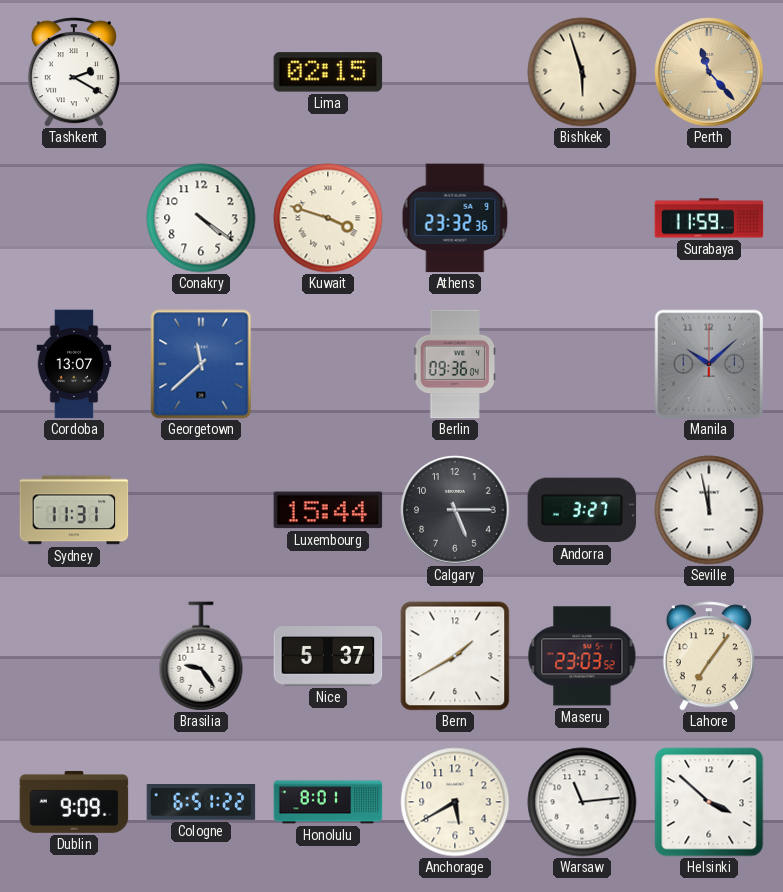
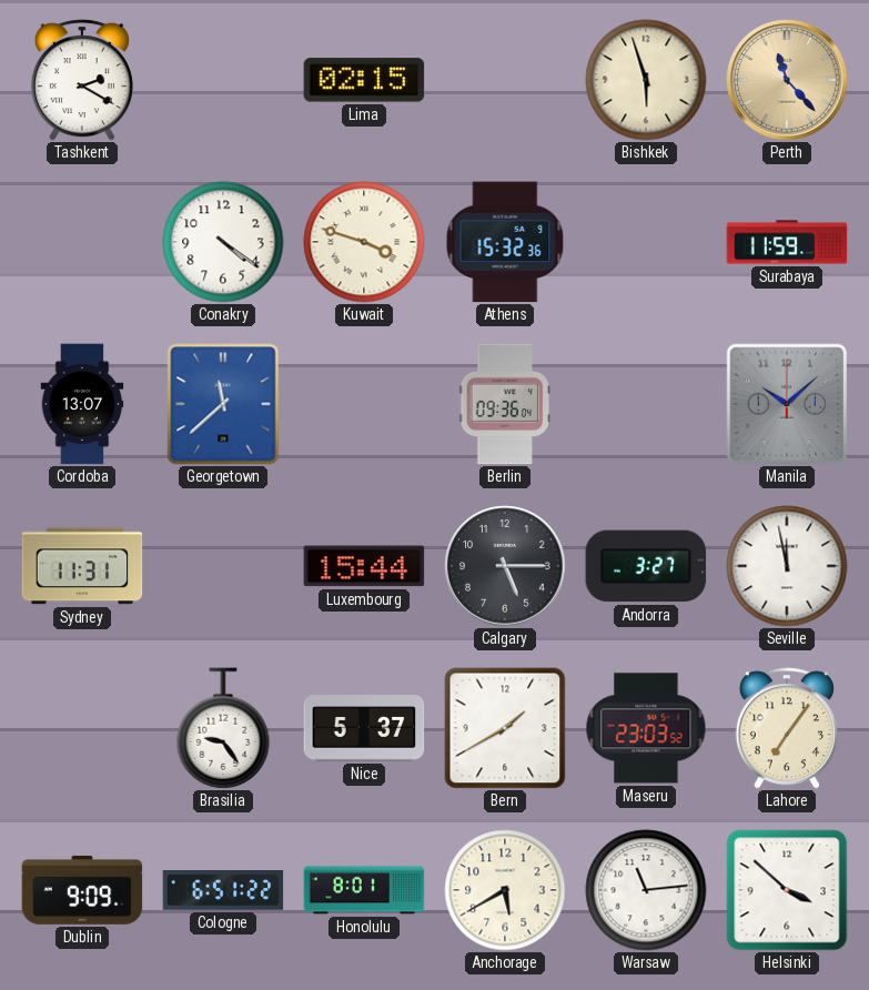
Athens: 23:32 -> 15:32 (505, 242)
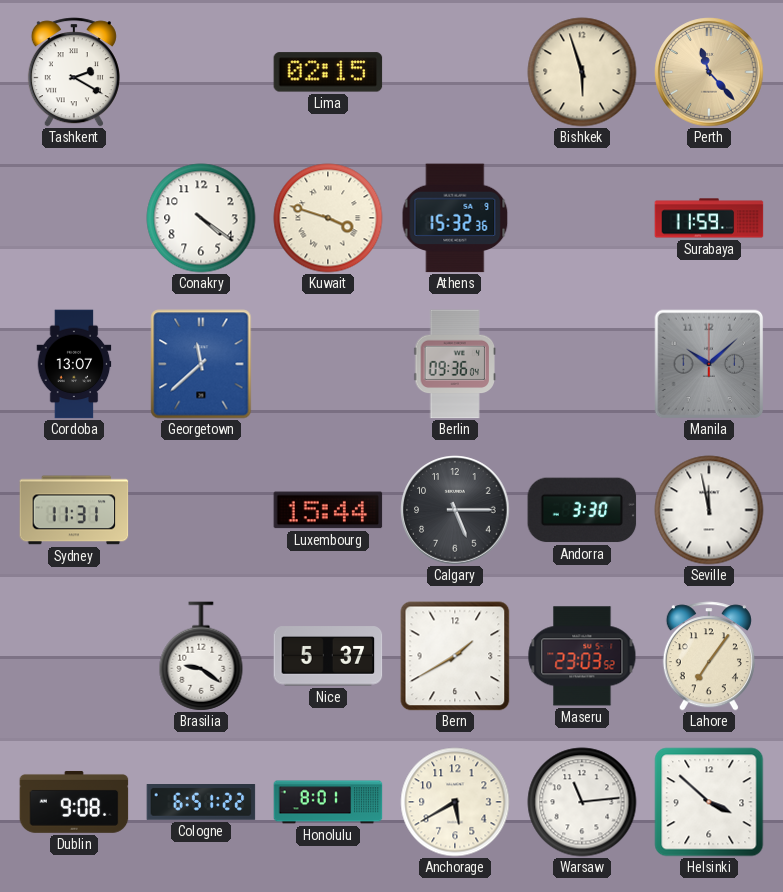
Andorra: 3:27 -> 3:30 (582, 510)
Brasilia: 9:24 -> 9:21 (201, 656)
Dublin: 9:09 -> 9:08 (74, 802)
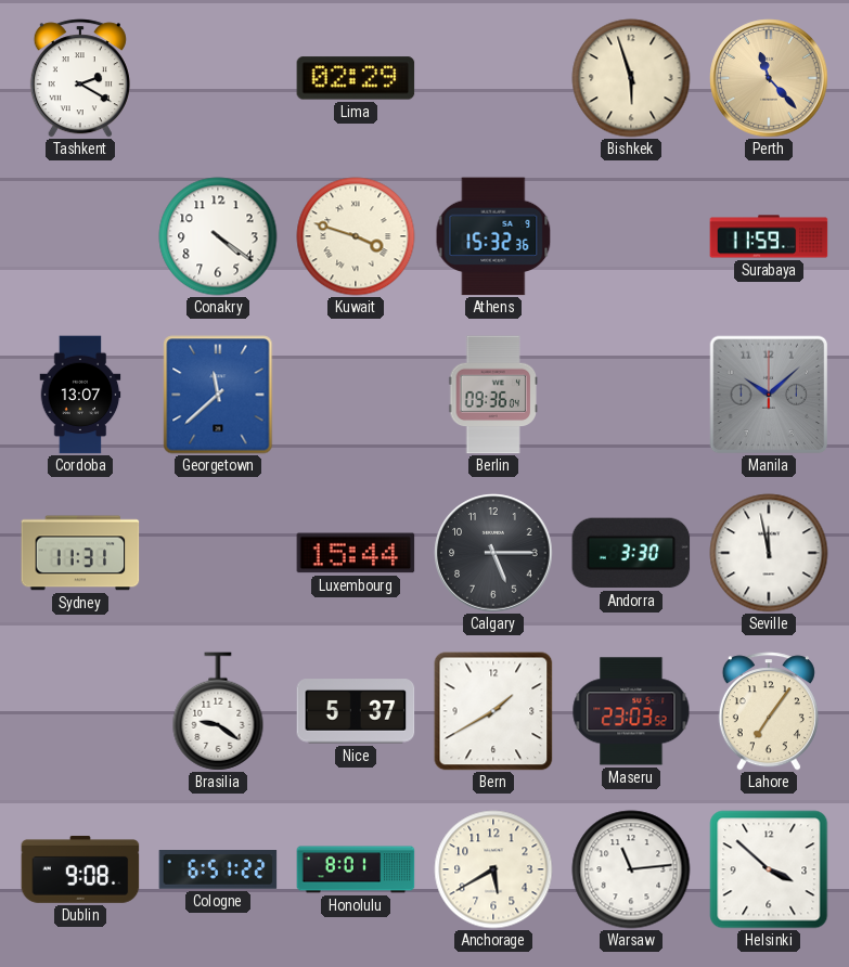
Lima: 02:15 -> 02:29 (356, 78)
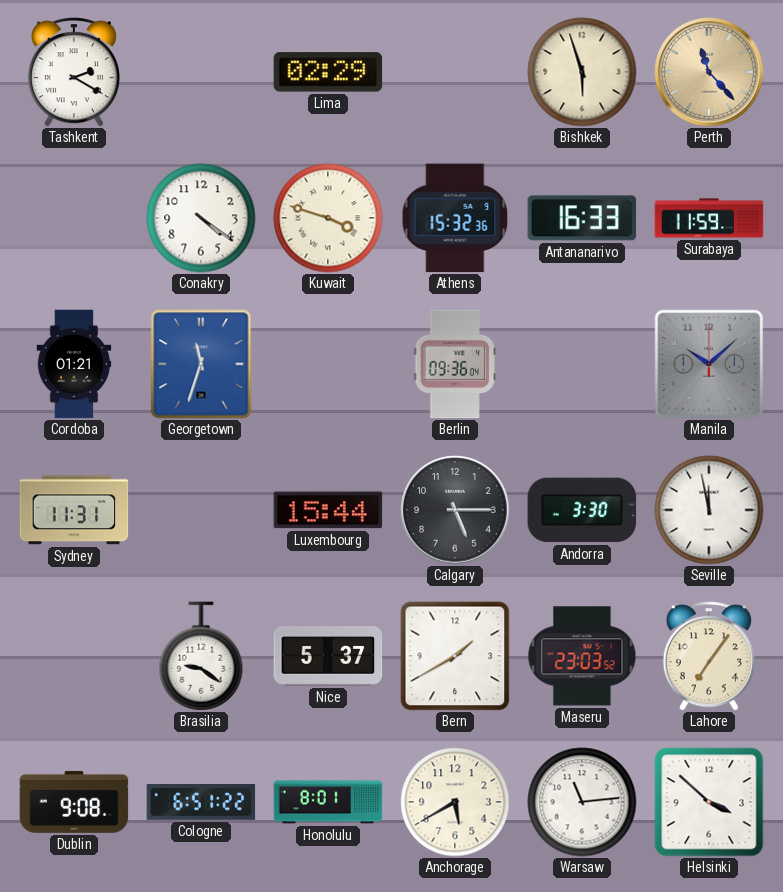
Antananarivo: none -> 16:33 (582, 218)
Cordoba: 13:07 -> 01:21 (74, 364)
Georgetown: 11:38 -> 11:33 (201, 364)
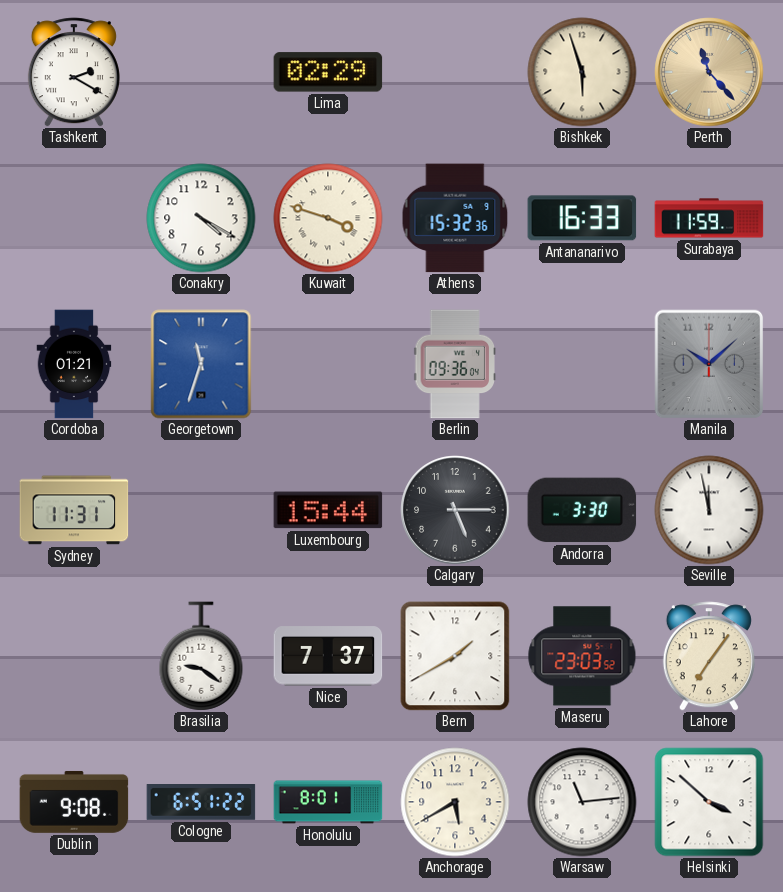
Conakry: 4:21 -> 4:20 (201, 218)
Nice: 5:37 -> 7:37 (328, 656)
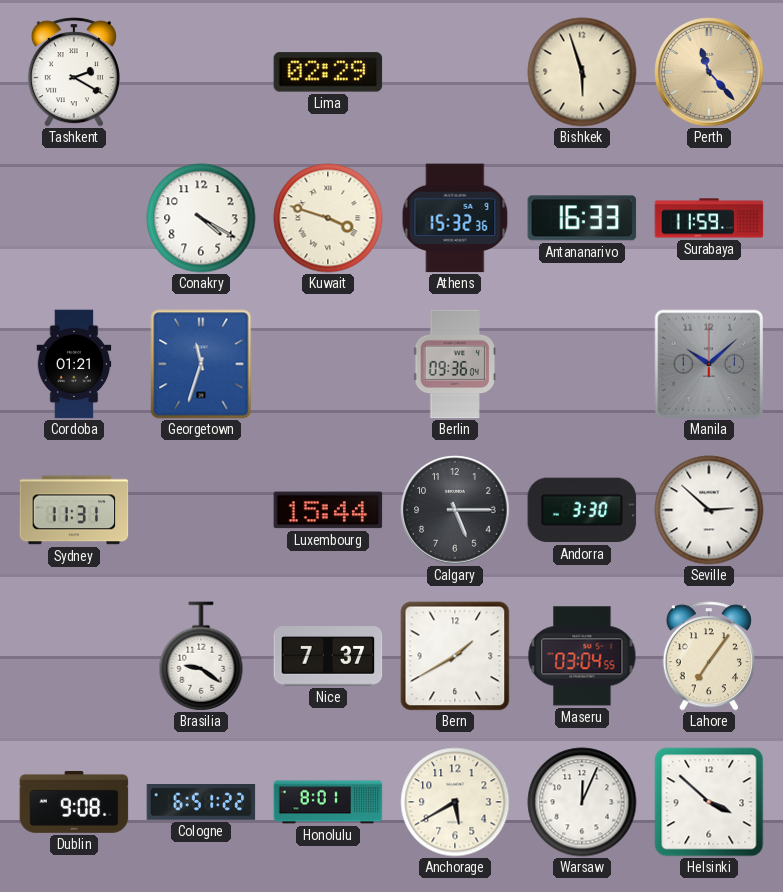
Seville: 11:58 -> 2:52 (709, 510)
Maseru: 23:03 -> 03:04 (582, 656)
Warsaw: 11:14 -> 12:04 (582, 802)
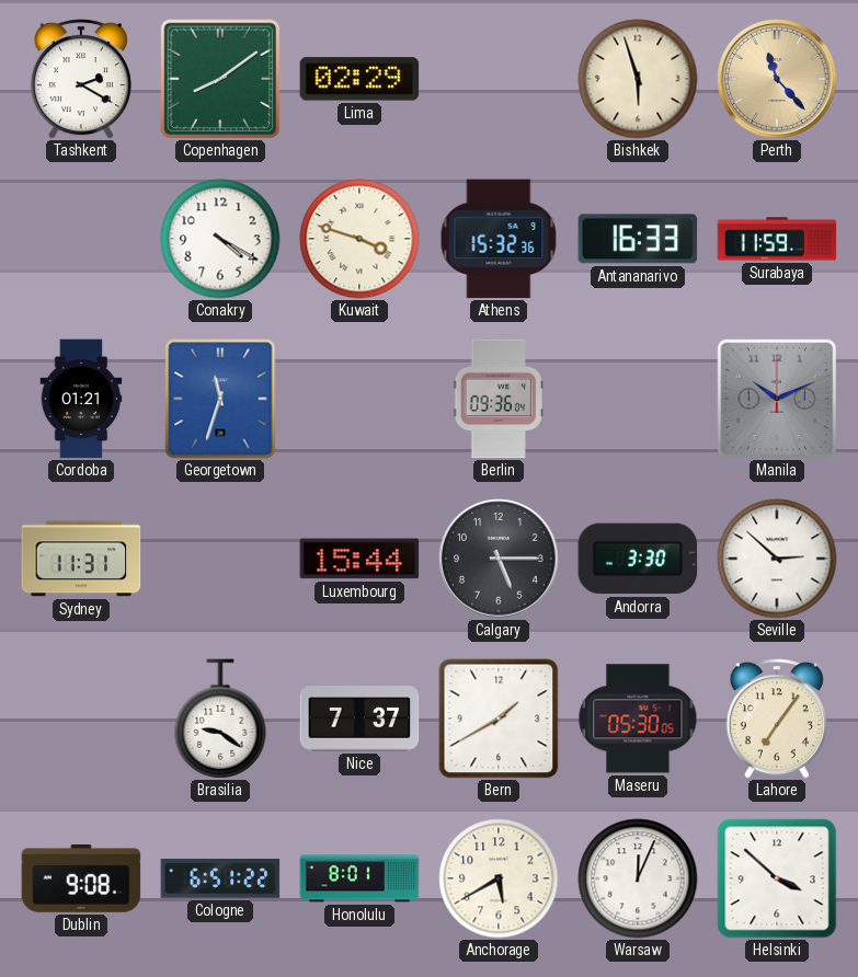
Copenhagen: none -> 8:09 (220, 79)
Manila: 10:08 -> 10:11 (777, 399)
Maseru: 03:04 -> 05:30 (638, 719)
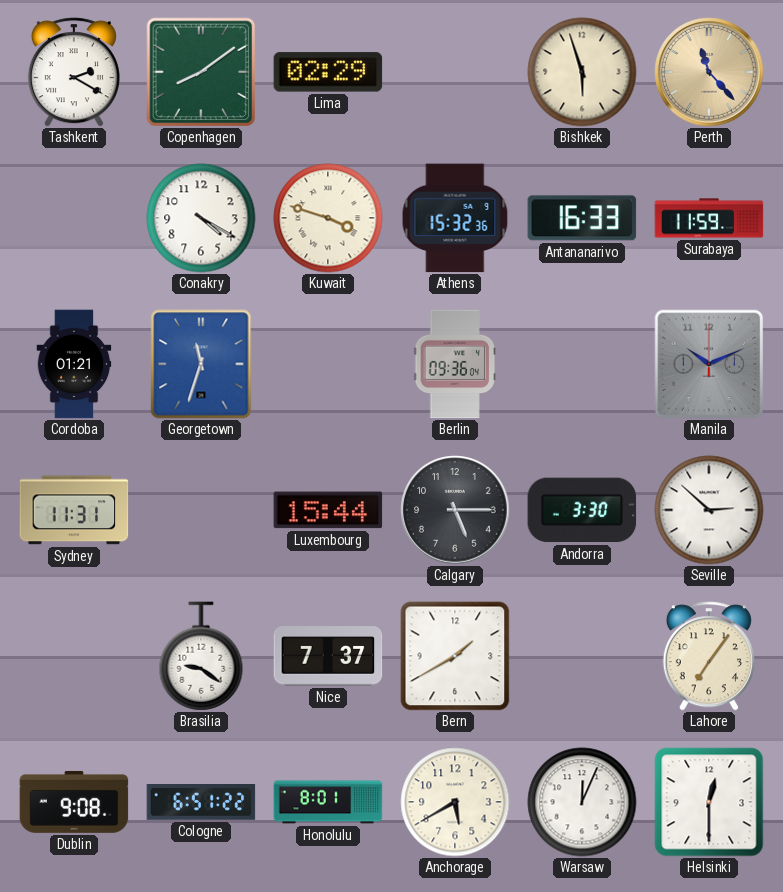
Maseru: 05:30 -> none (638, 719)
Helsinki: 3:52 -> 12:30 (709, 802)
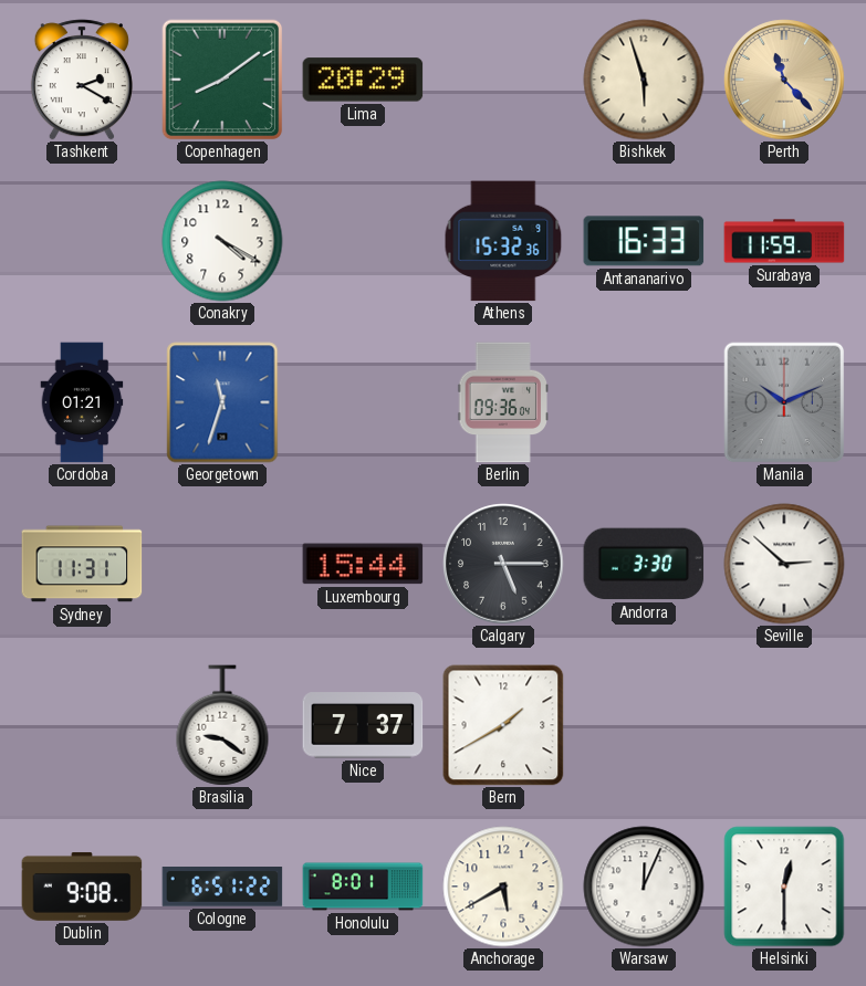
Lima: 02:29 -> 20:29 (363, 80)
Kuwait: 3:48 -> none (328, 218)
Lahore: 7:06 -> none (709, 656)
